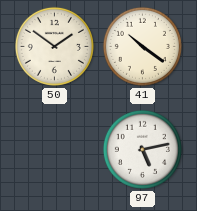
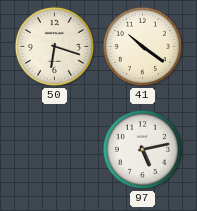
50: 1:51 -> 6:18 (54, 46)
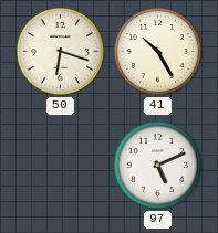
41: 10:21 -> 10:25 (157, 51)
97: 5:13 -> 5:11 (157, 165)
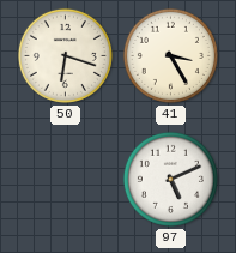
41: 10:25 -> 3:25 (170, 55)
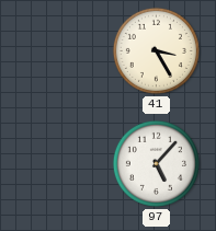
50: 6:18 -> none (65, 55)
97: 5:11 -> 5:07 (156, 163)
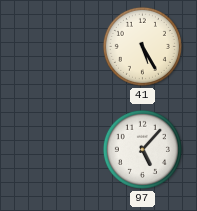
41: 3:25 -> 5:25 (142, 46)
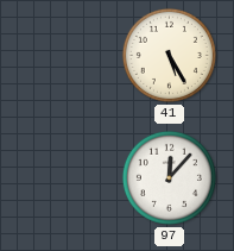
97: 5:07 -> 12:07 (169, 177)
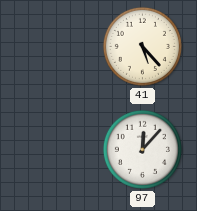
41: 5:25 -> 5:23 (142, 46)
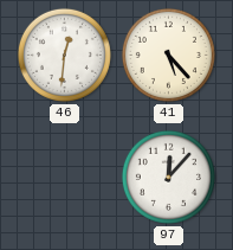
46: none -> 12:31 (64, 55)
